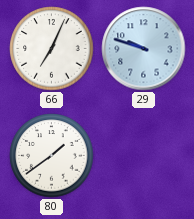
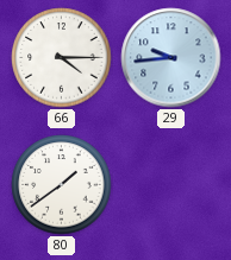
66: 7:04 -> 4:15 (62, 58)
29: 9:48 -> 9:44 (171, 58)
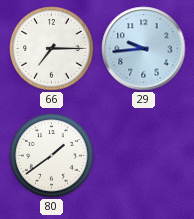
66: 4:15 -> 7:15 (52, 49)
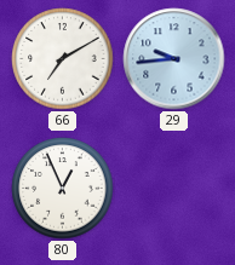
66: 7:15 -> 7:10 (63, 59)
80: 1:39 -> 12:56 (63, 189)
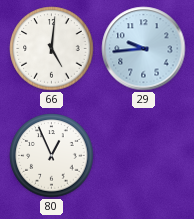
66: 7:10 -> 5:01 (52, 49)
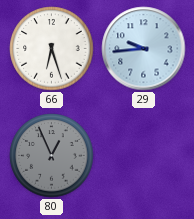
66: 5:01 -> 6:27 (52, 49)
80 dial: white -> grey (52, 156)
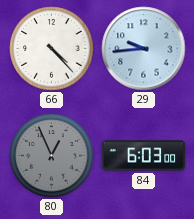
66: 6:27 -> 4:23 (52, 49)
84: none -> 6:03 (144, 156)
